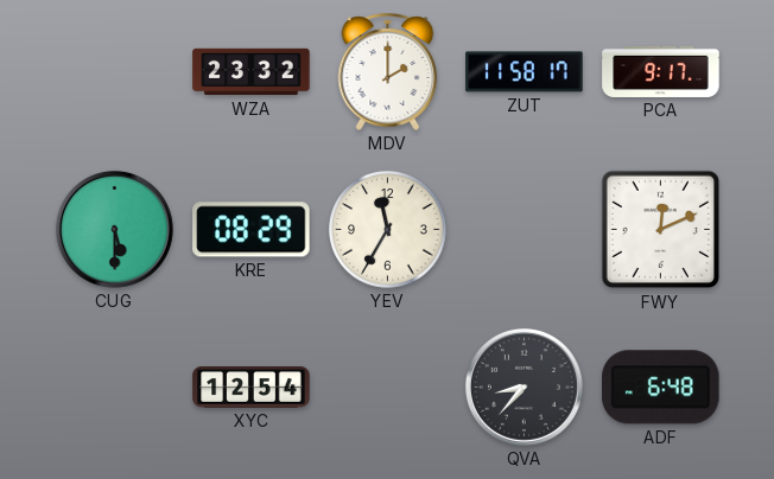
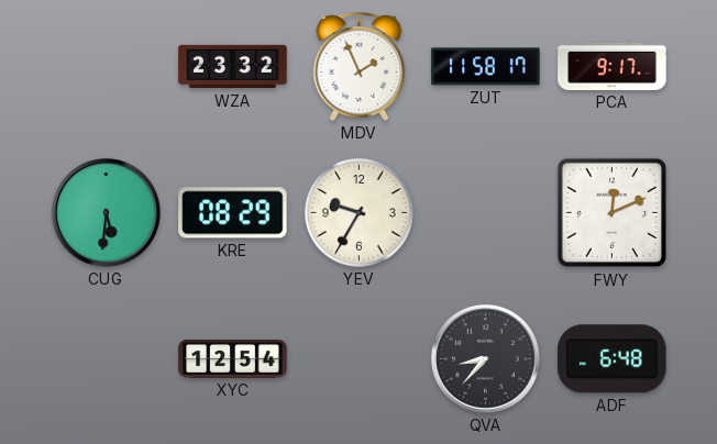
MDV: 2:00 -> 1:56 (360, 66)
CUG: 5:30 -> 5:31 (106, 212)
YEV: 11:35 -> 9:35 (360, 213)
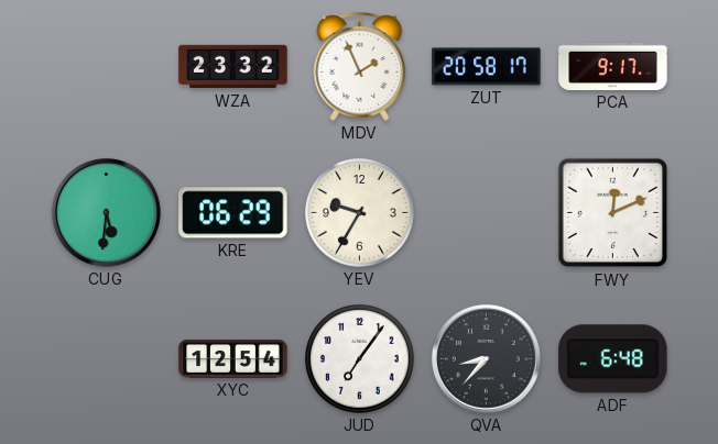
ZUT: 11:58 -> 20:58 (487, 67)
KRE: 08:29 -> 06:29 (233, 213)
JUD: none -> 7:06 (360, 359)
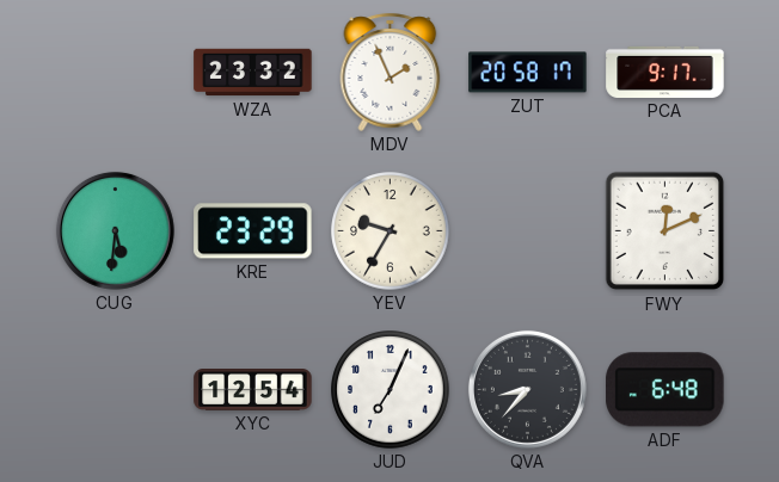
KRE: 06:29 -> 23:29 (253, 231)
JUD: 7:06 -> 7:04 (391, 390)
